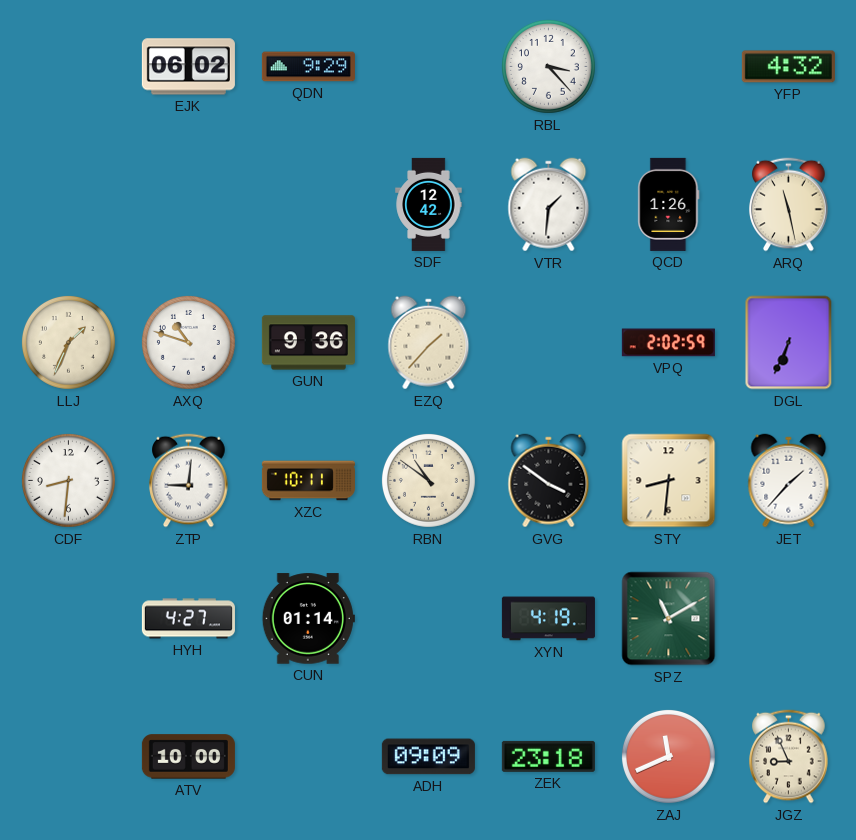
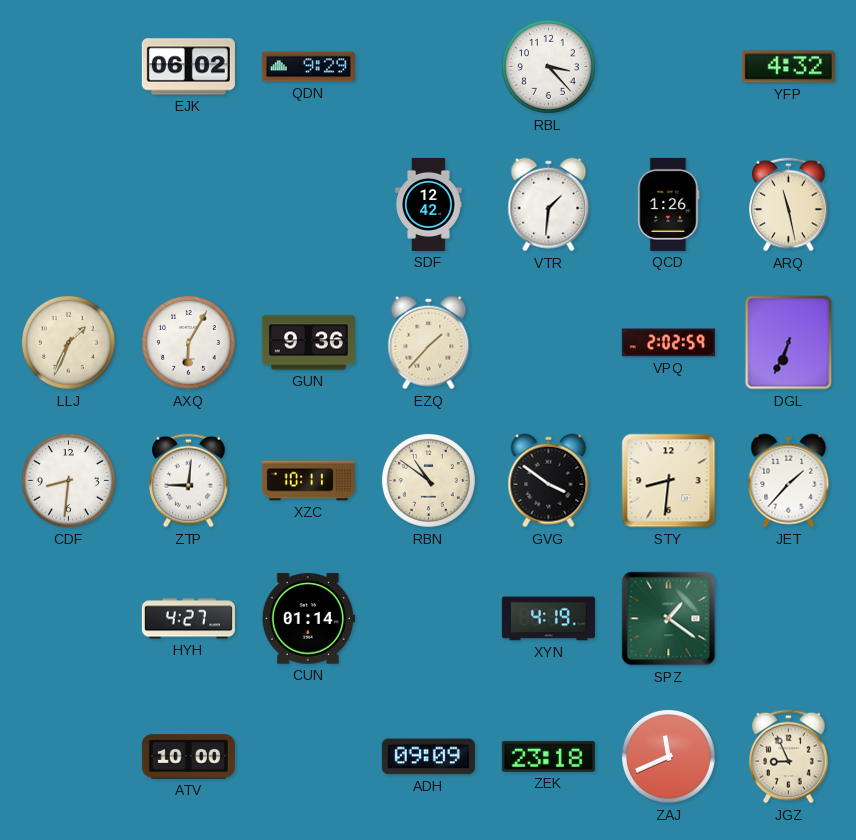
AXQ: 10:48 -> 6:05 (188, 342)
SPZ: 11:10 -> 1:21 (669, 619)
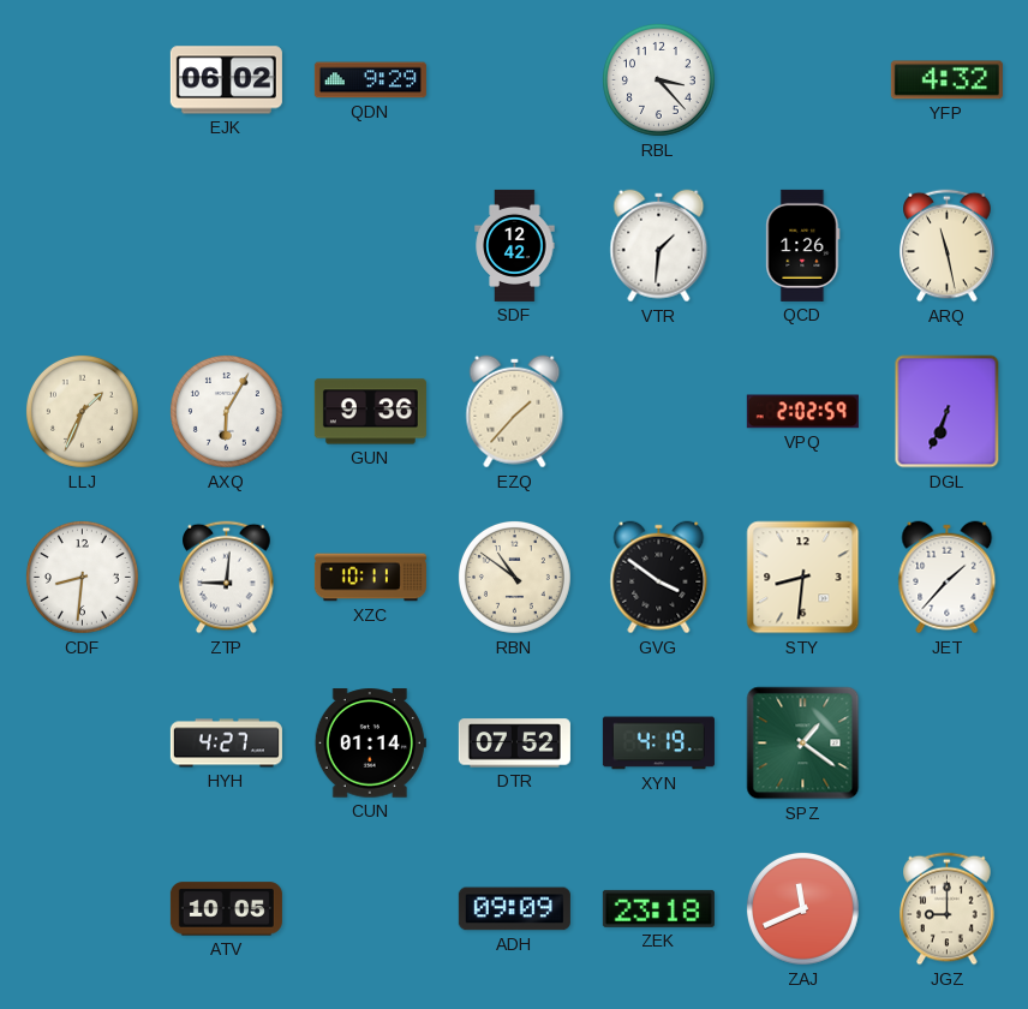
DTR: none -> 07:52 (514, 744)
ATV: 10:00 -> 10:05 (226, 909)
JGZ: 8:56 -> 9:00 (948, 909)
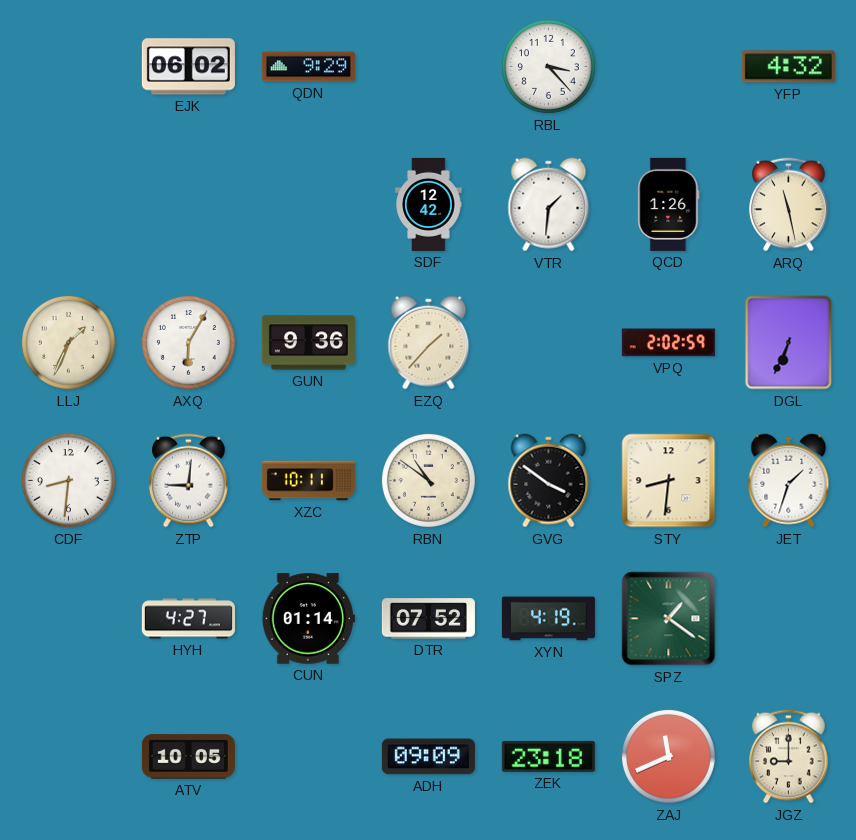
JET: 1:37 -> 1:33 (789, 481)
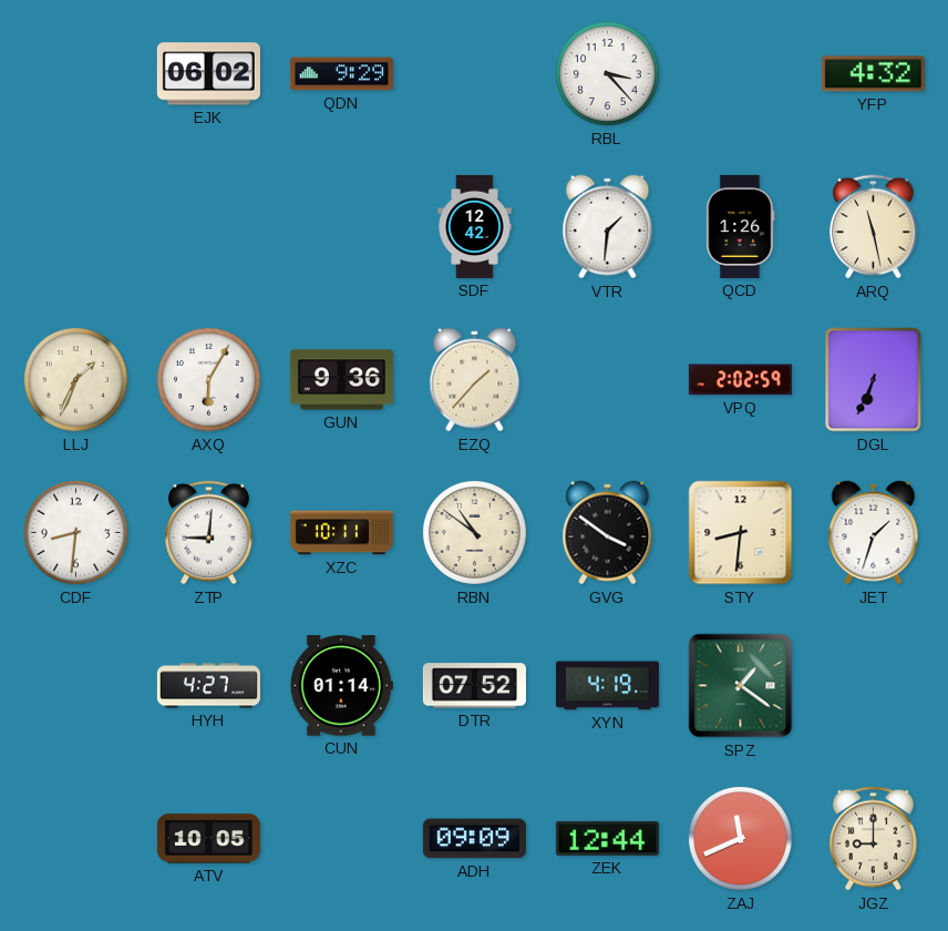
ZEK: 23:18 -> 12:44 (607, 838)
